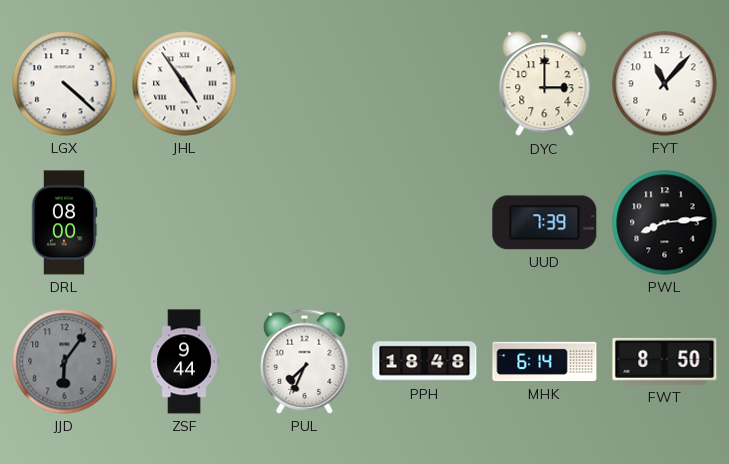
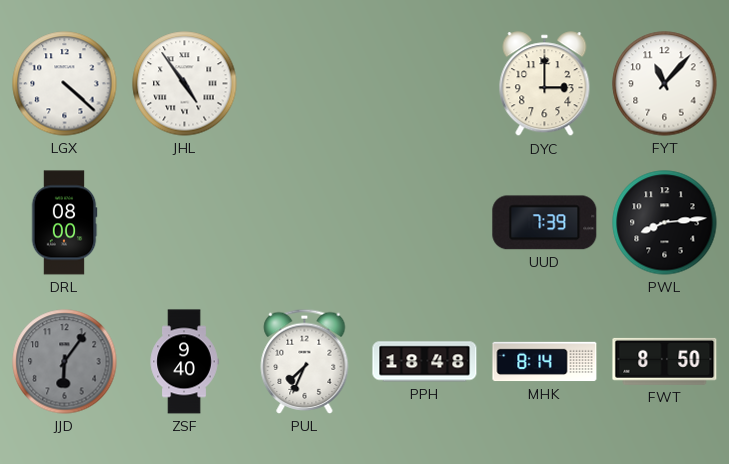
ZSF: 9:44 -> 9:40 (184, 362)
MHK: 6:14 -> 8:14 (545, 362)
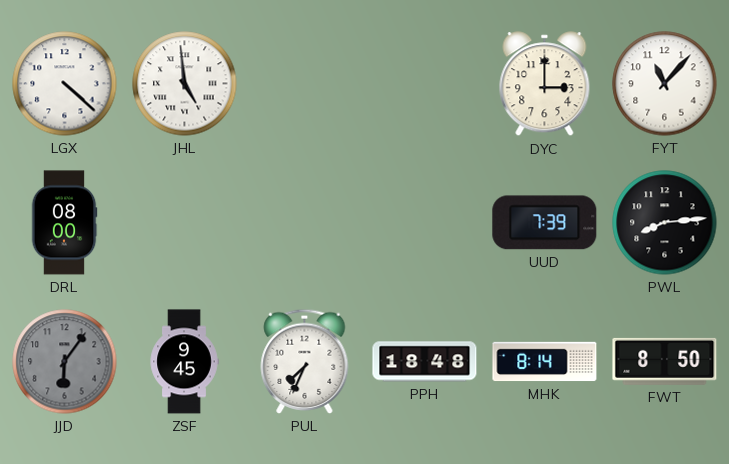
JHL: 4:54 -> 4:59 (185, 84)
ZSF: 9:40 -> 9:45 (184, 362)
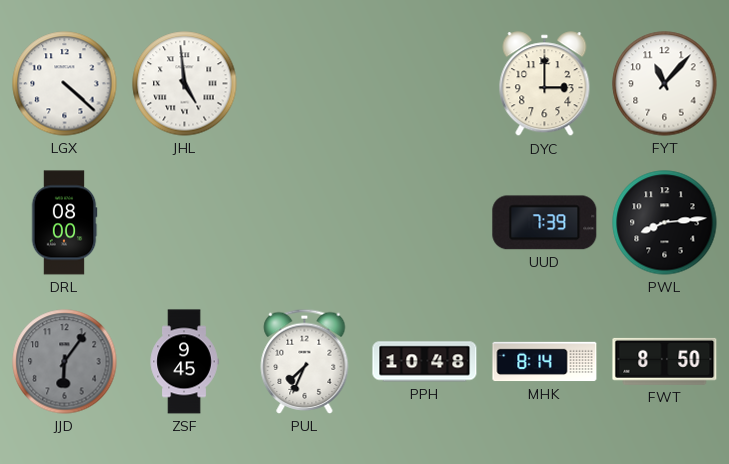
PPH: 18:48 -> 10:48 (425, 362)
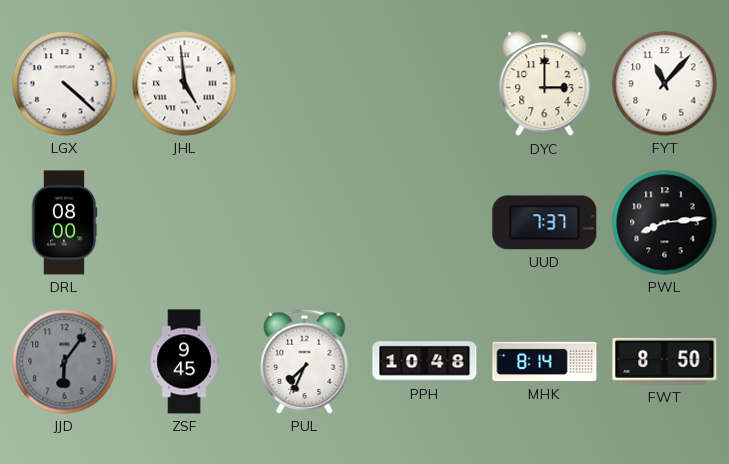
UUD: 7:39 -> 7:37 (545, 223)
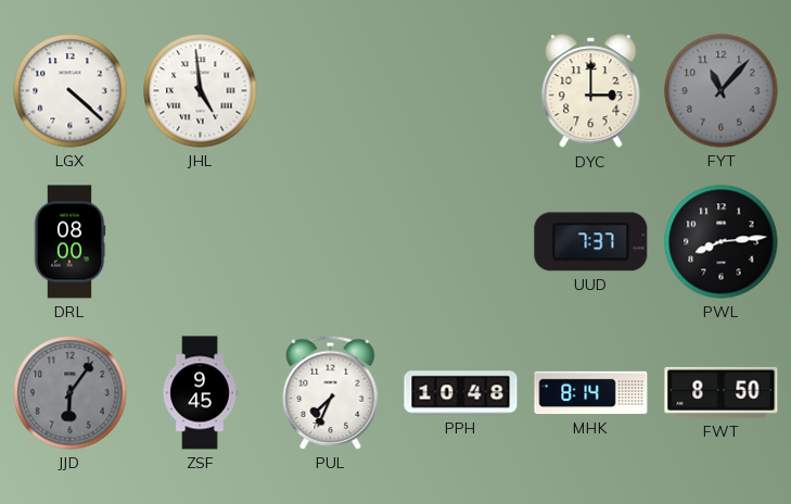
FYT dial: white -> grey (722, 91)
